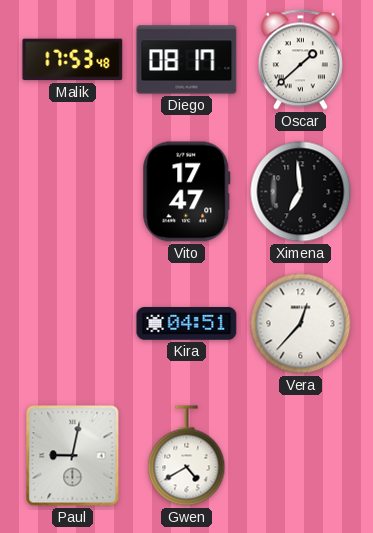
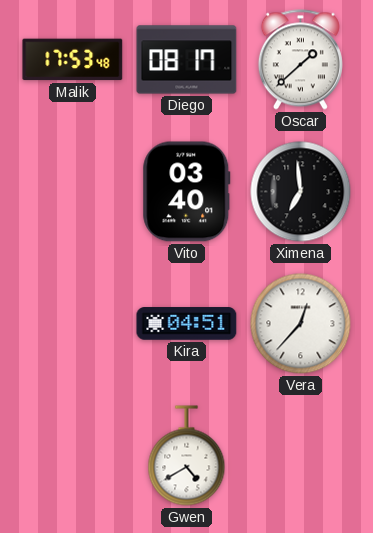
Vito: 17:47 -> 03:40 (187, 192)
Paul: 9:02 -> none (73, 456)
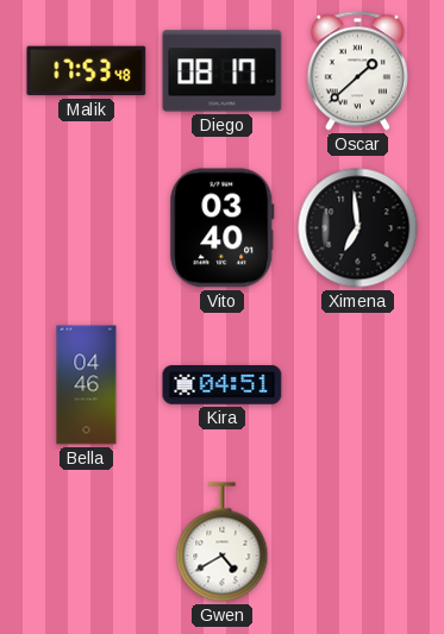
Bella: none -> 04:46 (87, 385)
Vera: 12:37 -> none (301, 324)
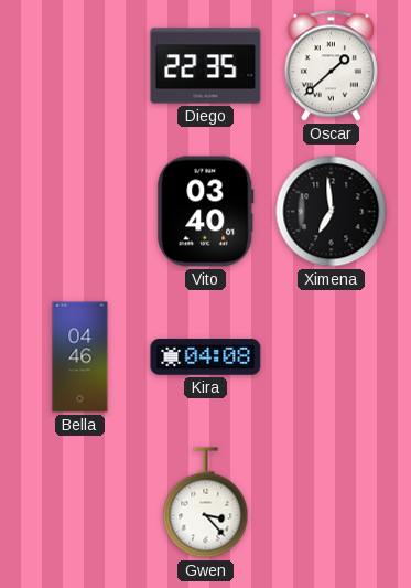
Malik: 17:53 -> none (87, 71)
Diego: 08:17 -> 22:35 (206, 66)
Kira: 04:51 -> 04:08 (206, 357)
Gwen: 4:40 -> 3:23 (206, 503)
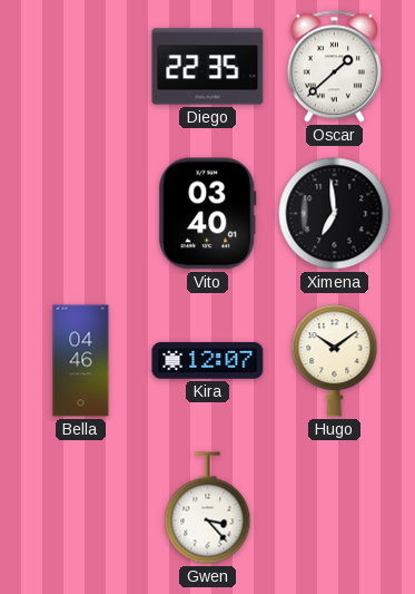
Kira: 04:08 -> 12:07 (208, 361)
Hugo: none -> 10:09 (335, 361)
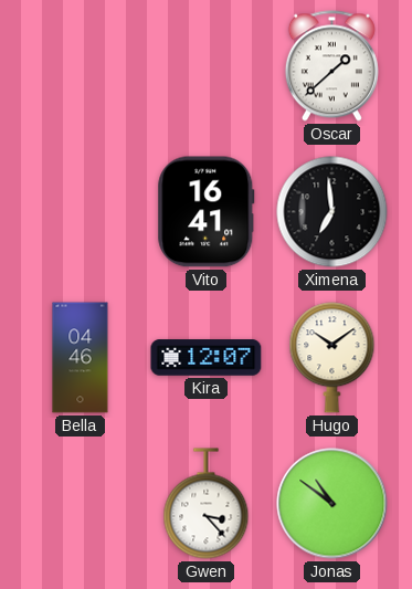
Diego: 22:35 -> none (208, 67)
Vito: 03:40 -> 16:41 (207, 212)
Jonas: none -> 10:51 (332, 504)
